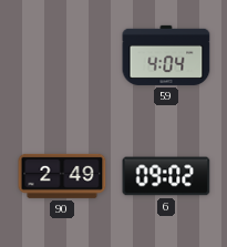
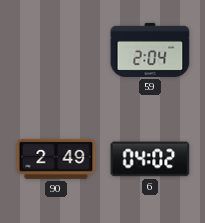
59: 4:04 -> 2:04 (150, 50)
6: 09:02 -> 04:02 (150, 159)
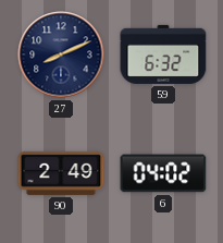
27: none -> 8:11 (61, 54)
59: 2:04 -> 6:32 (163, 54)
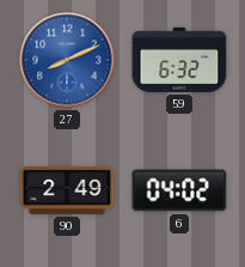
27 dial: navy -> blue (67, 60)
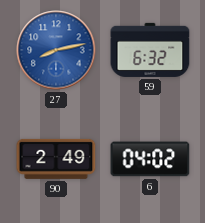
27: 8:11 -> 8:13 (56, 50)
